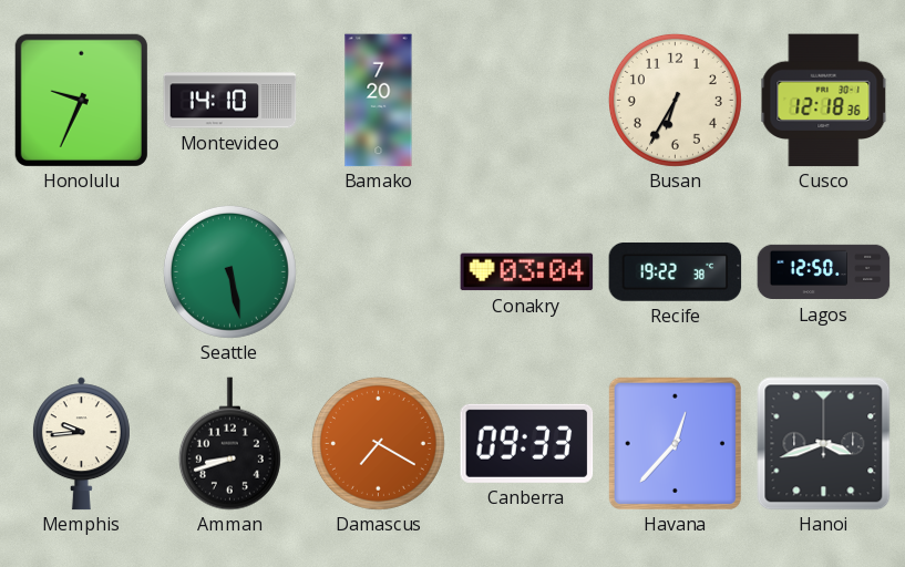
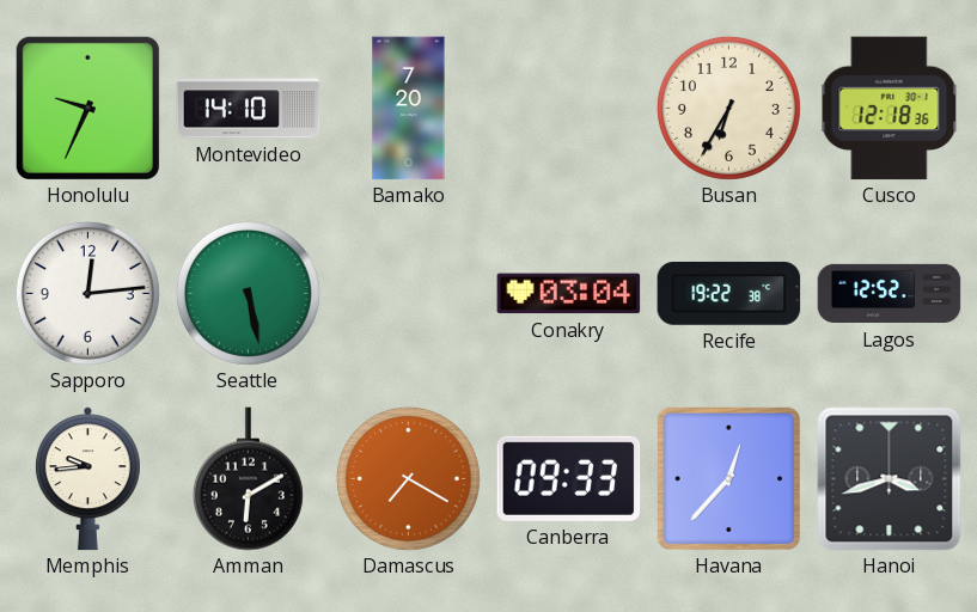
Sapporo: none -> 12:14 (87, 293)
Lagos: 12:50 -> 12:52 (890, 294)
Amman: 8:42 -> 6:10 (248, 479)
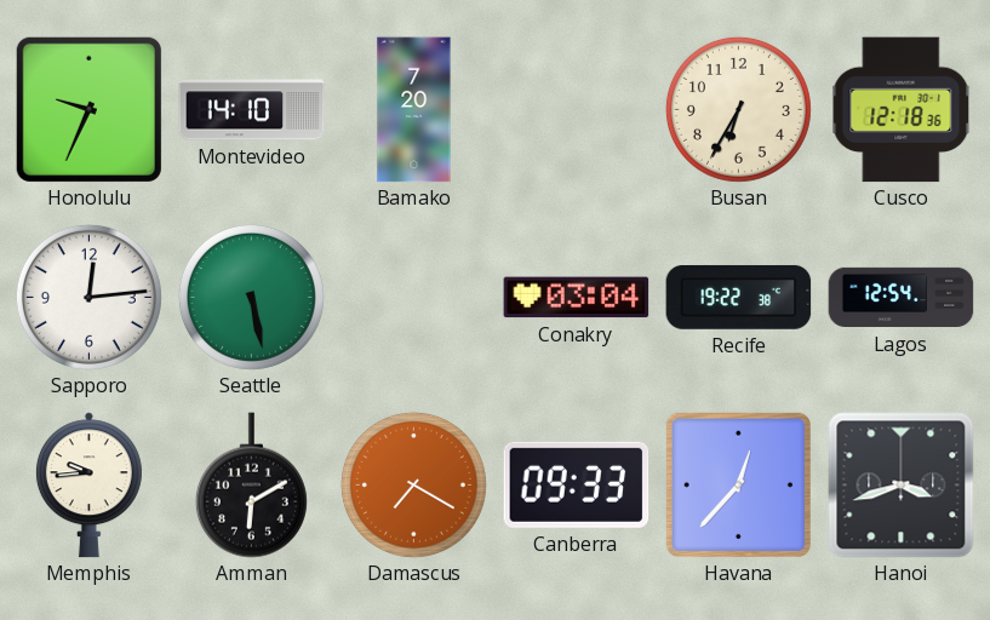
Lagos: 12:52 -> 12:54 (902, 298)
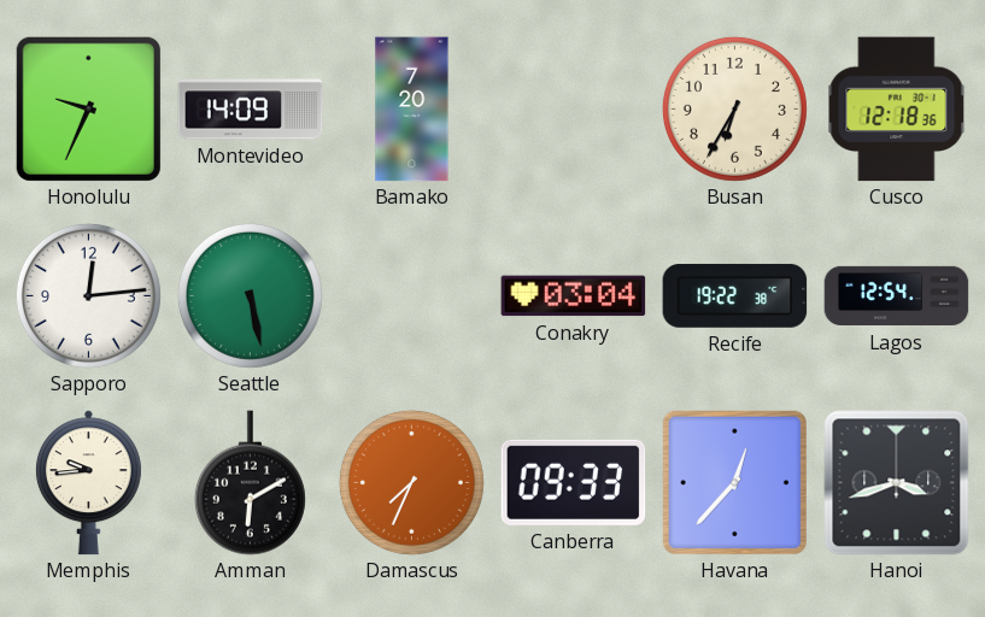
Montevideo: 14:10 -> 14:09 (251, 110)
Damascus: 7:20 -> 7:34 (411, 482)
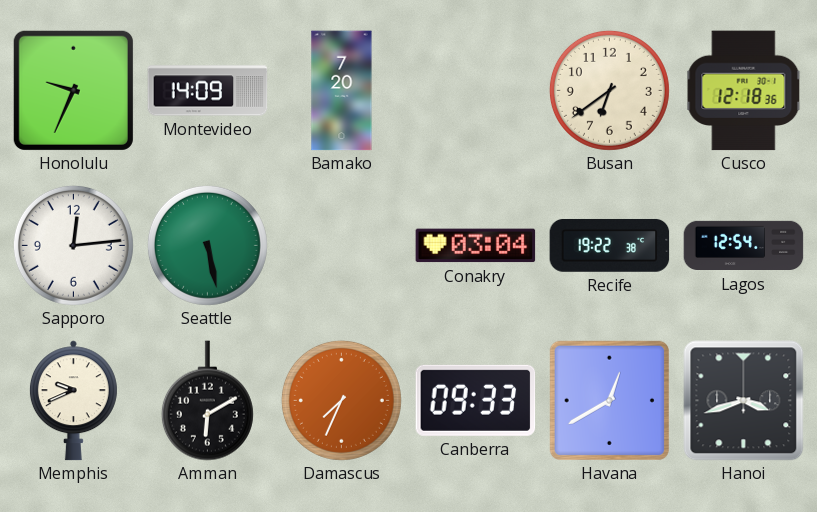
Busan: 6:35 -> 6:39 (609, 90)
Memphis: 9:44 -> 9:41 (73, 401)
Havana: 12:37 -> 12:40 (609, 400)
